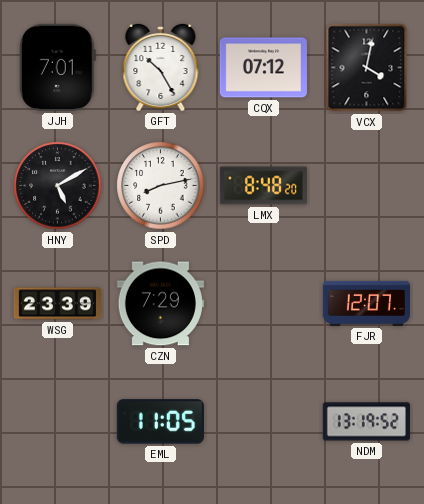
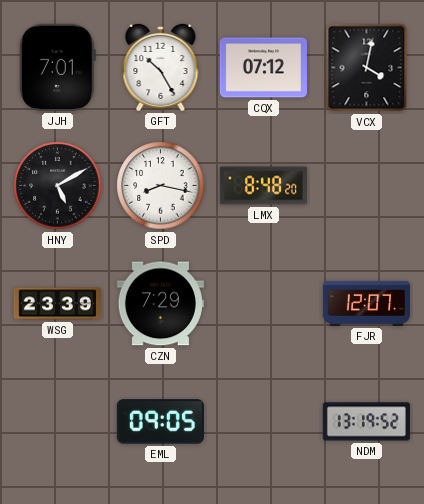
SPD: 8:13 -> 8:17 (161, 186)
EML: 11:05 -> 09:05 (160, 422)
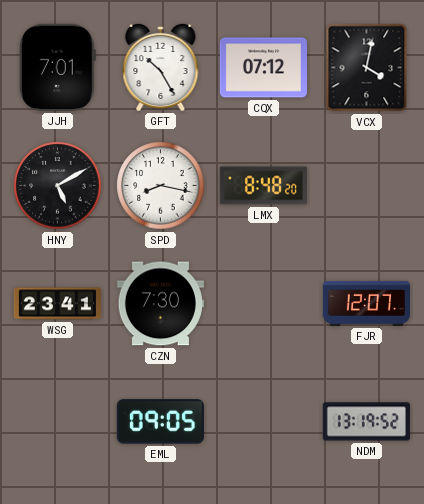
WSG: 23:39 -> 23:41 (57, 304)
CZN: 7:29 -> 7:30 (160, 304)
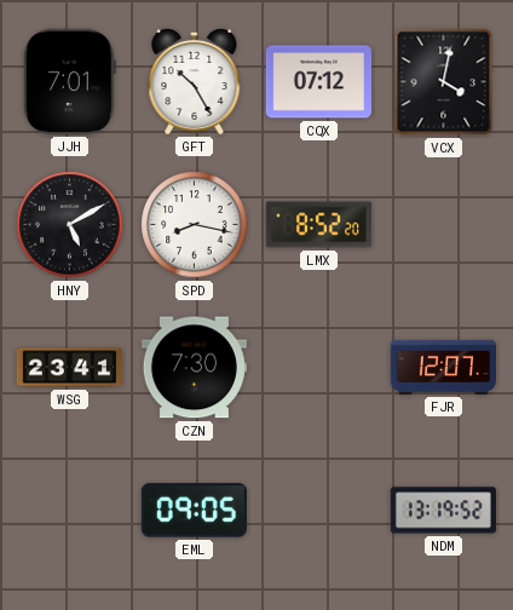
LMX: 8:48 -> 8:52 (318, 225)
